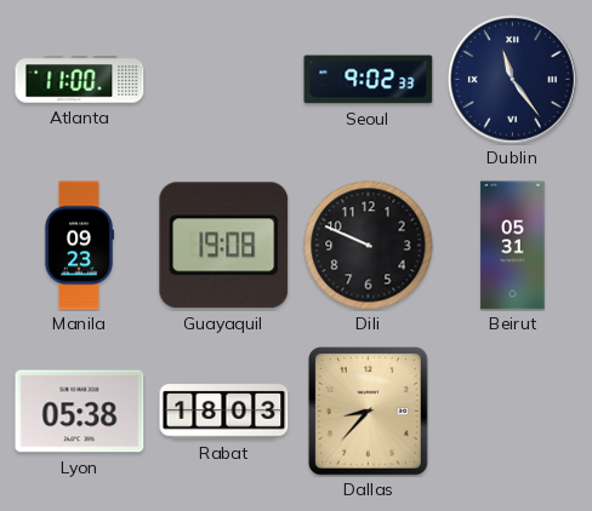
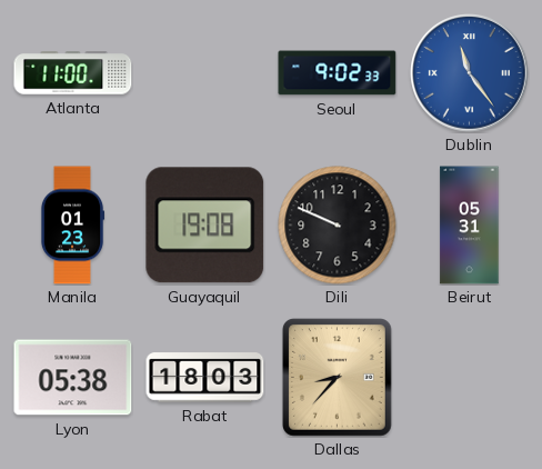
Dublin dial: navy -> blue (470, 73)
Manila: 09:23 -> 01:23 (72, 226)
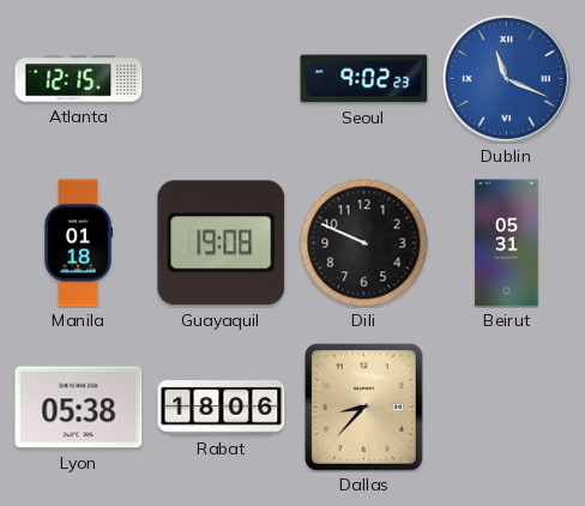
Atlanta: 11:00 -> 12:15 (79, 79)
Seoul: 9:02:33 -> 9:02:23 (364, 79)
Dublin: 11:24 -> 11:19 (507, 79)
Manila: 01:23 -> 01:18 (78, 243)
Rabat: 18:03 -> 18:06 (222, 408)
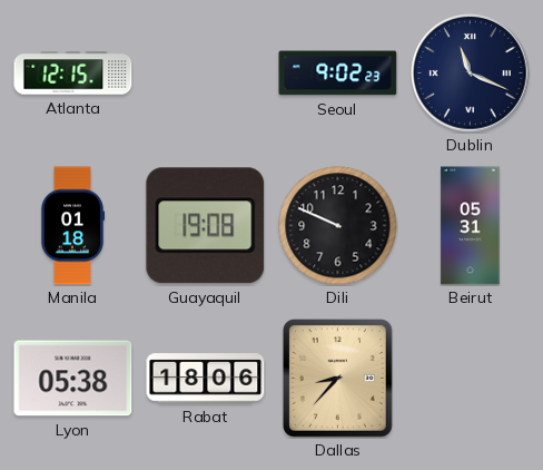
Dublin dial: blue -> navy (471, 74)
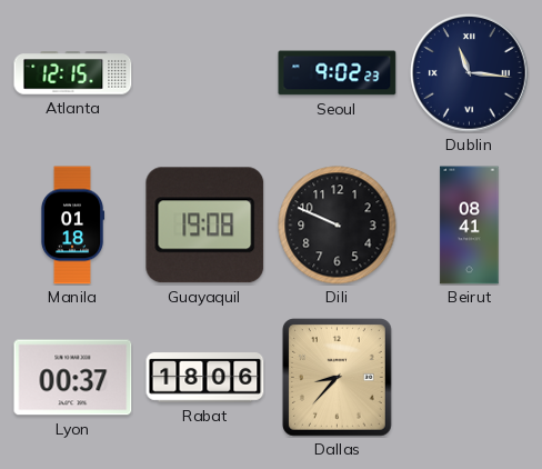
Dublin: 11:19 -> 11:16 (470, 73)
Beirut: 05:31 -> 08:41 (470, 226)
Lyon: 05:38 -> 00:37 (73, 378)
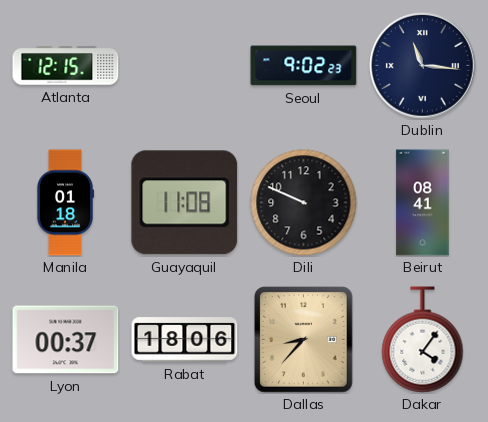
Guayaquil: 19:08 -> 11:08 (185, 203)
Dakar: none -> 4:06 (423, 340)
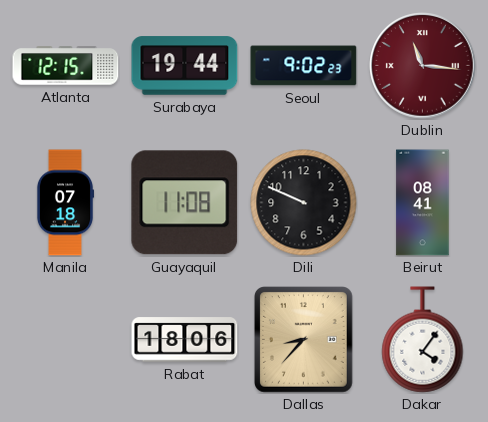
Surabaya: none -> 19:44 (185, 66)
Dublin dial: navy -> burgundy (423, 66)
Manila: 01:18 -> 07:18 (65, 203)
Lyon: 00:37 -> none (66, 340)
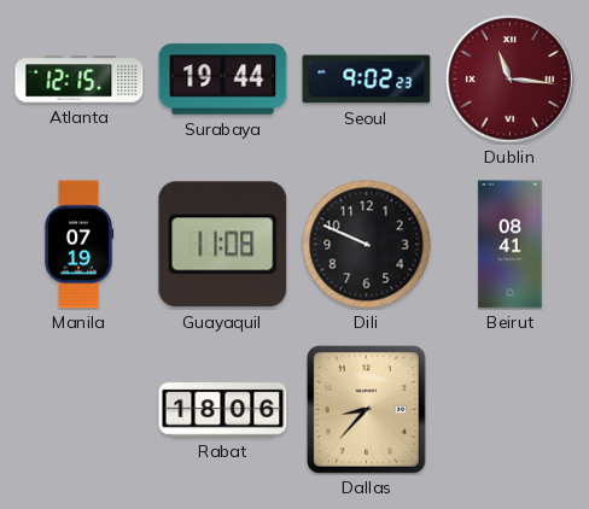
Manila: 07:18 -> 07:19 (78, 245)
Dakar: 4:06 -> none (423, 340)
